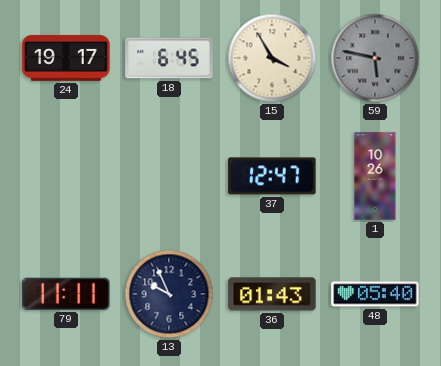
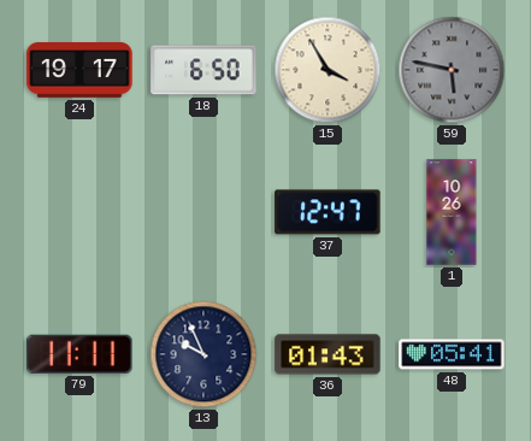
18: 6:45 -> 6:50 (203, 70)
48: 05:40 -> 05:41 (452, 354)
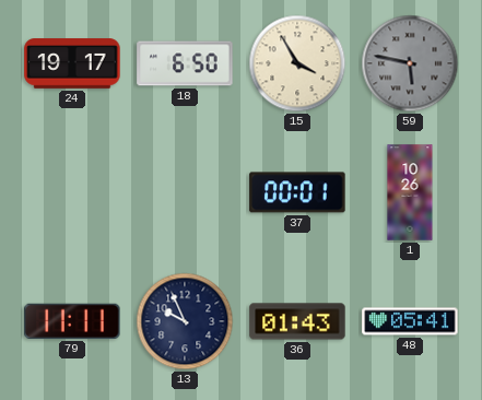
37: 12:47 -> 00:01 (297, 192)
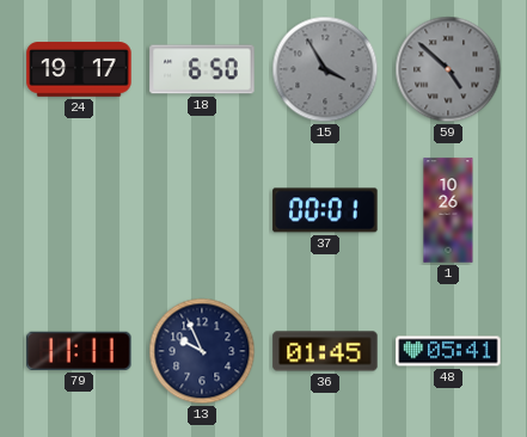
15 dial: cream -> grey (325, 69)
59: 5:47 -> 4:52 (448, 69)
36: 01:43 -> 01:45 (325, 351)
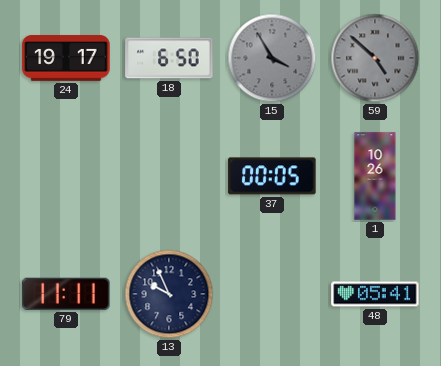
37: 00:01 -> 00:05 (272, 176)
36: 01:45 -> none (325, 351)
